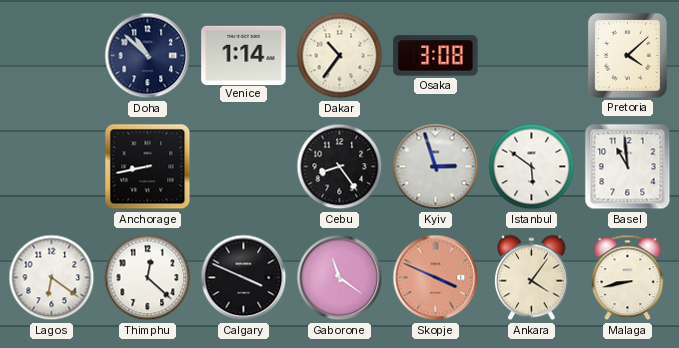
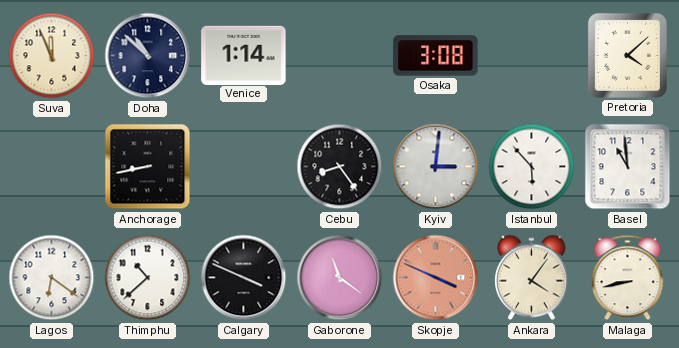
Suva: none -> 11:56 (52, 56)
Dakar: 10:36 -> none (340, 56)
Kyiv: 2:57 -> 3:01 (436, 167)
Istanbul: 5:51 -> 5:53 (532, 167)
Thimphu: 12:22 -> 10:38 (148, 278)
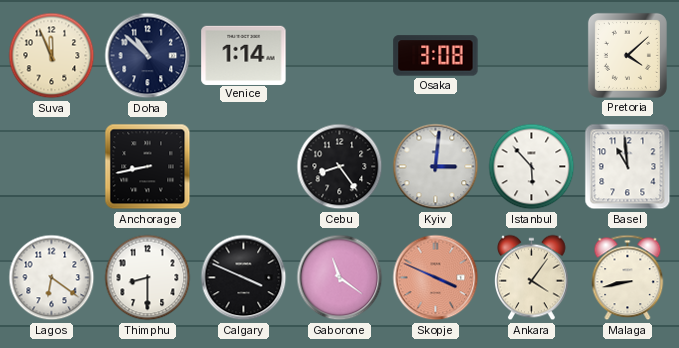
Thimphu: 10:38 -> 8:30 (148, 278)
